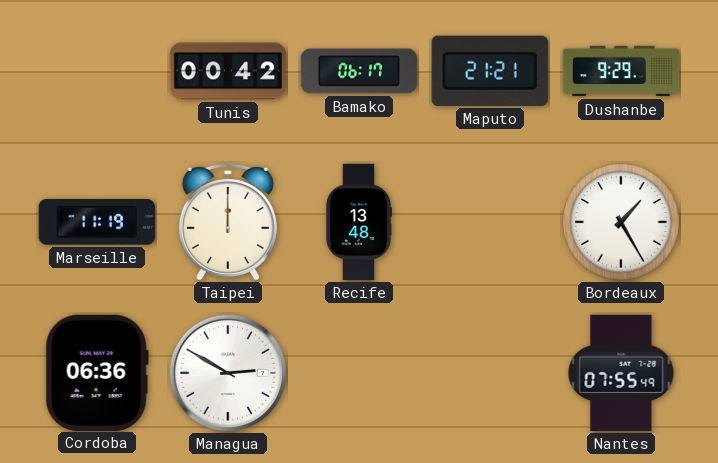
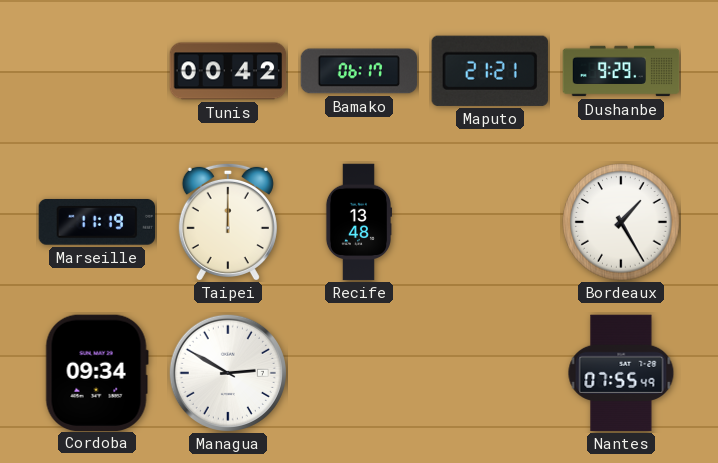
Cordoba: 06:36 -> 09:34 (97, 372)
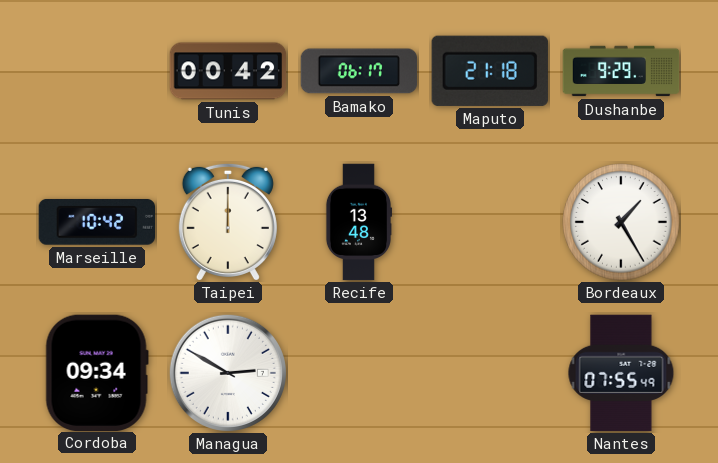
Maputo: 21:21 -> 21:18 (490, 71)
Marseille: 11:19 -> 10:42 (96, 222)
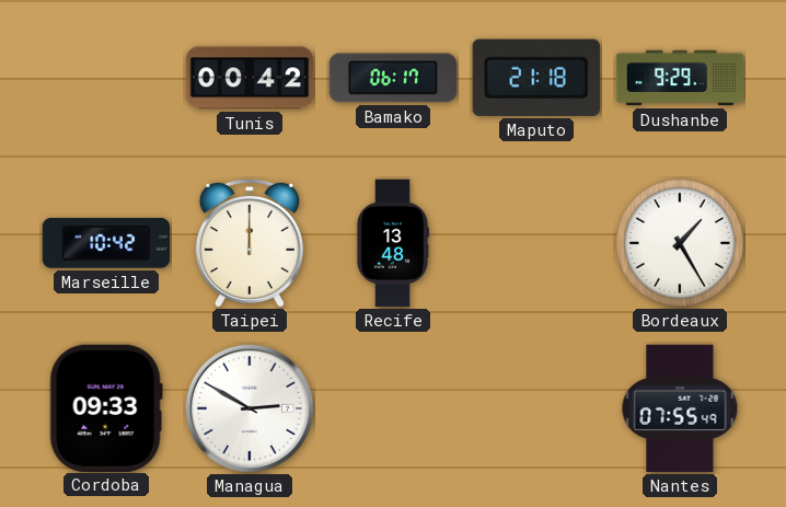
Cordoba: 09:34 -> 09:33 (106, 407)
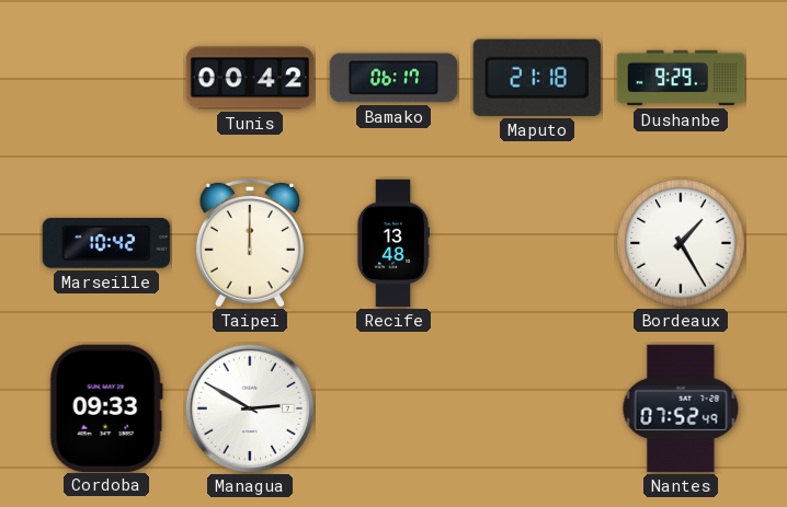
Nantes: 07:55 -> 07:52 (681, 408)
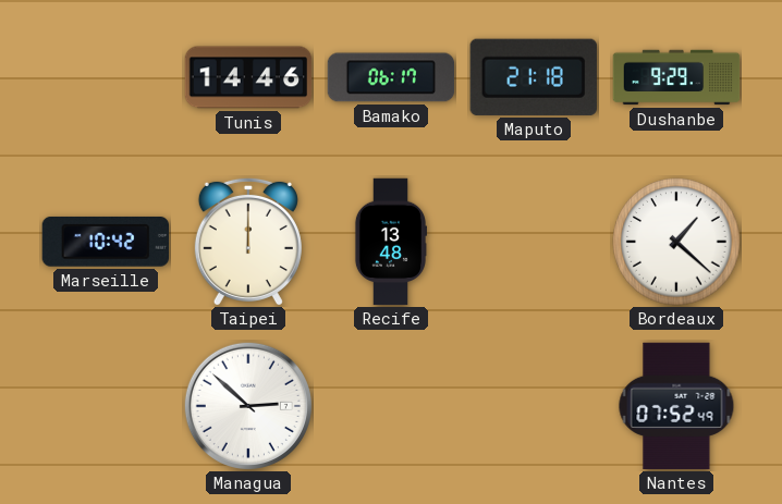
Tunis: 00:42 -> 14:46 (248, 77)
Bordeaux: 1:25 -> 1:22 (676, 242)
Cordoba: 09:33 -> none (106, 407)
Managua: 2:50 -> 2:52 (248, 406)
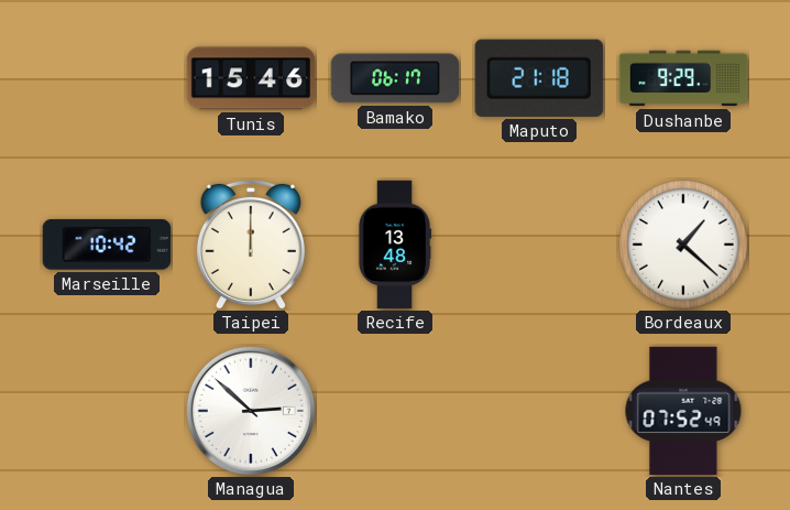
Tunis: 14:46 -> 15:46 (251, 78)
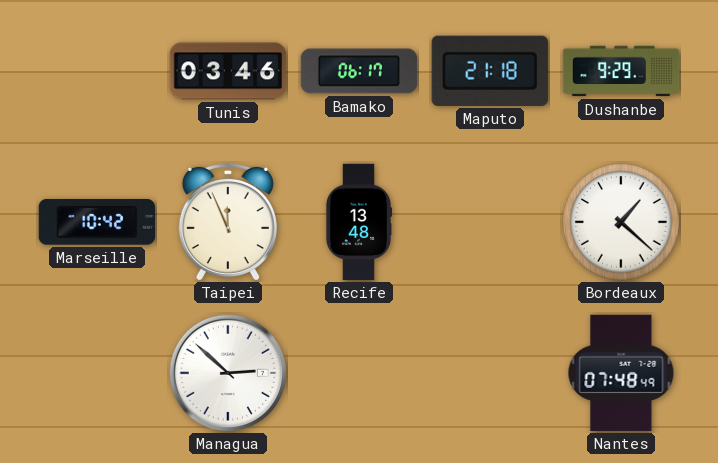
Tunis: 15:46 -> 03:46 (228, 71)
Taipei: 12:00 -> 11:56 (228, 222)
Nantes: 07:52 -> 07:48 (621, 373)
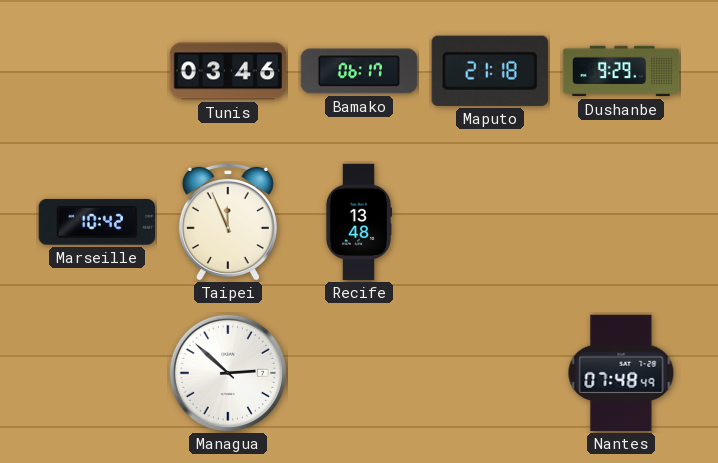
Bordeaux: 1:22 -> none (621, 222)
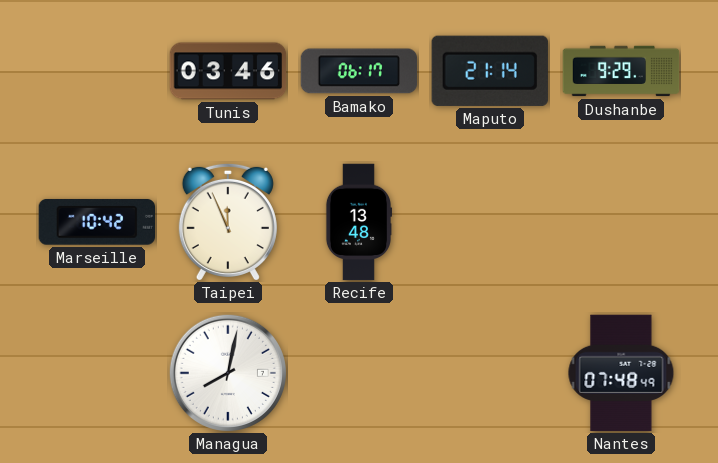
Maputo: 21:18 -> 21:14 (490, 71)
Managua: 2:52 -> 8:02 (228, 373)
